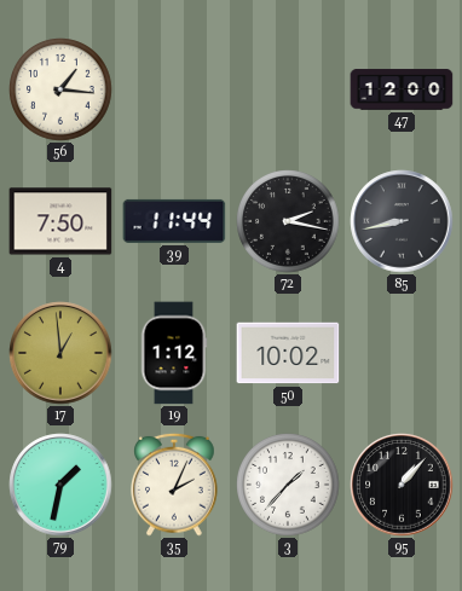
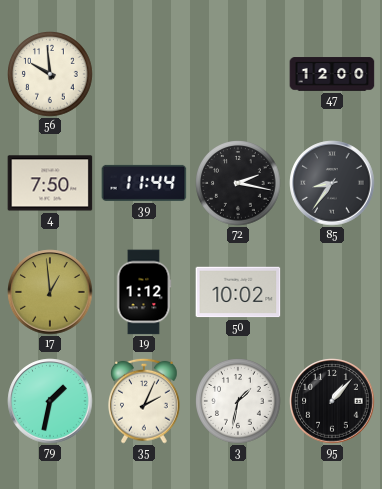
56: 1:16 -> 9:59 (50, 74)
85: 8:43 -> 8:36 (332, 183)
3: 1:37 -> 1:32 (238, 401)
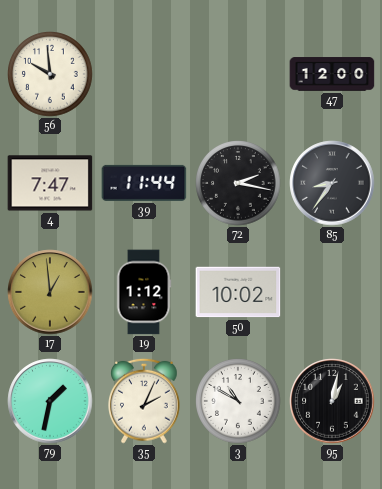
4: 7:50 -> 7:47 (50, 183)
3: 1:32 -> 10:50 (238, 401)
95: 1:07 -> 1:02 (332, 401)
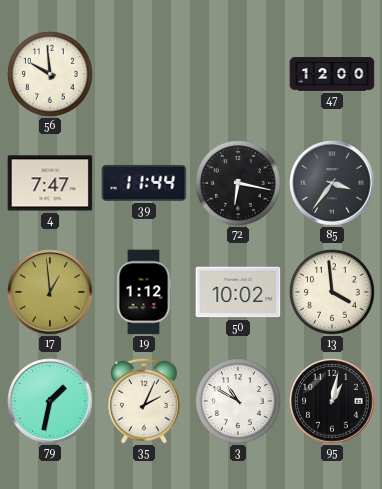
72: 2:17 -> 6:17 (238, 183)
85: 8:36 -> 3:36 (332, 183)
13: none -> 3:59 (332, 292)
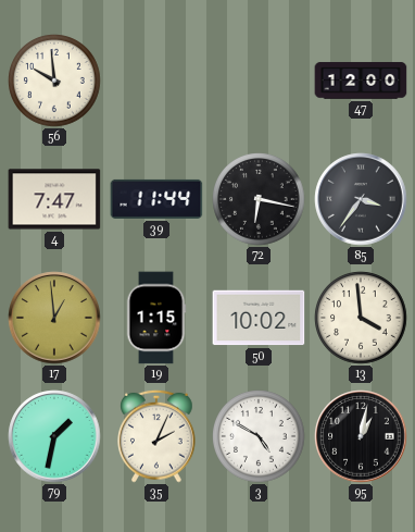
19: 1:12 -> 1:15 (156, 318)
3: 10:50 -> 4:50 (259, 436)
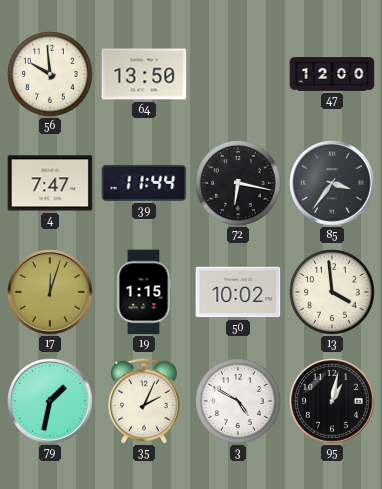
64: none -> 13:50 (144, 74)
17: 12:59 -> 12:03 (50, 292)
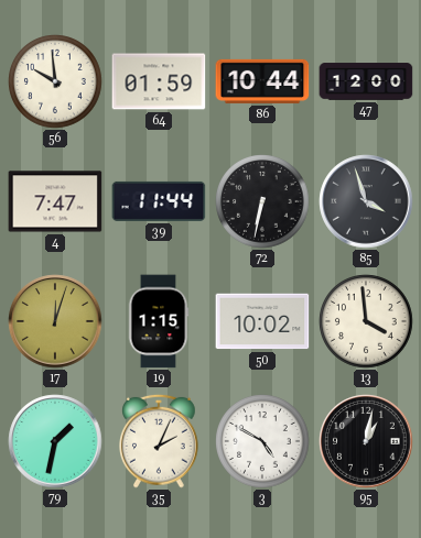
64: 13:50 -> 01:59 (159, 81)
86: none -> 10:44 (262, 81)
72: 6:17 -> 6:32 (262, 201)
85: 3:36 -> 3:57 (366, 201)
